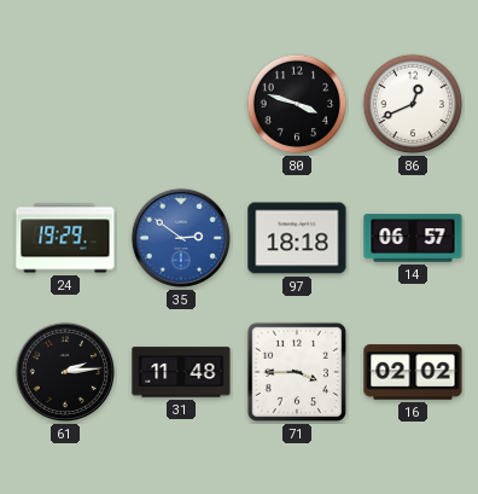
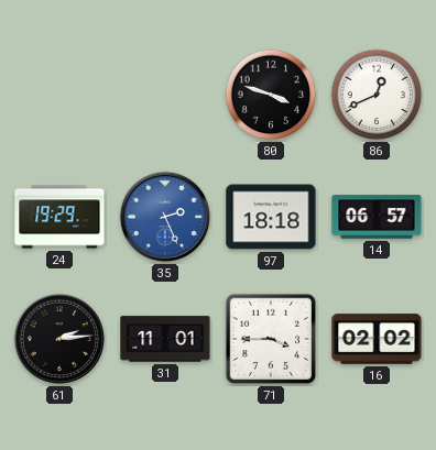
35: 2:51 -> 2:26 (165, 217)
31: 11:48 -> 11:01 (165, 339)
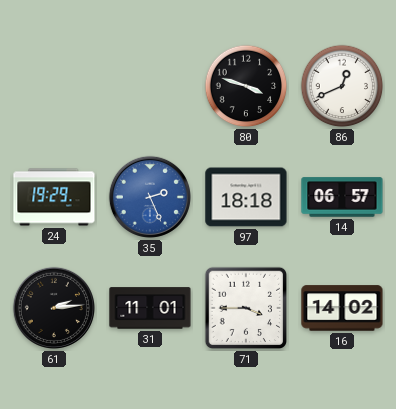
16: 02:02 -> 14:02 (342, 308)
